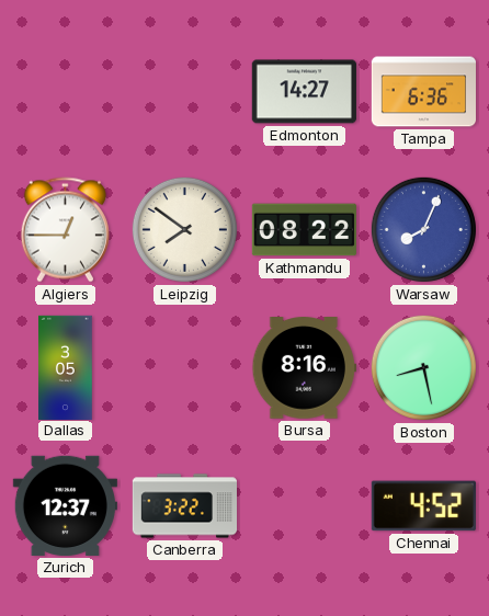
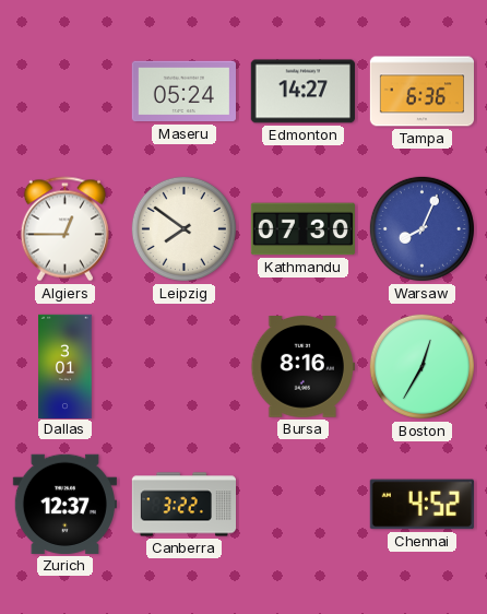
Maseru: none -> 05:24 (183, 92)
Kathmandu: 08:22 -> 07:30 (302, 229)
Dallas: 3:05 -> 3:01 (66, 366)
Boston: 8:28 -> 12:35 (421, 366)
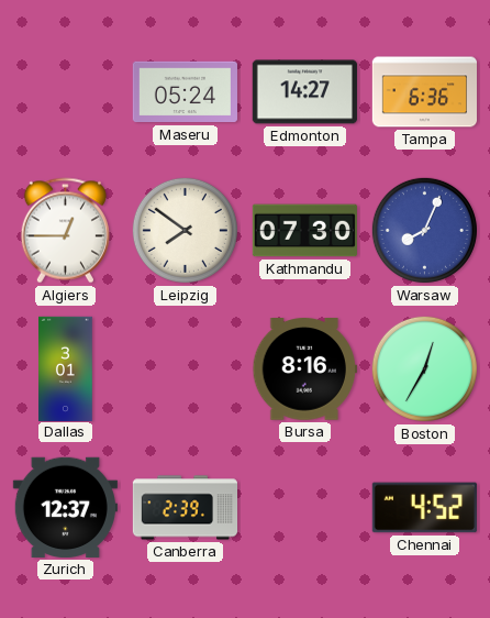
Canberra: 3:22 -> 2:39 (185, 508)
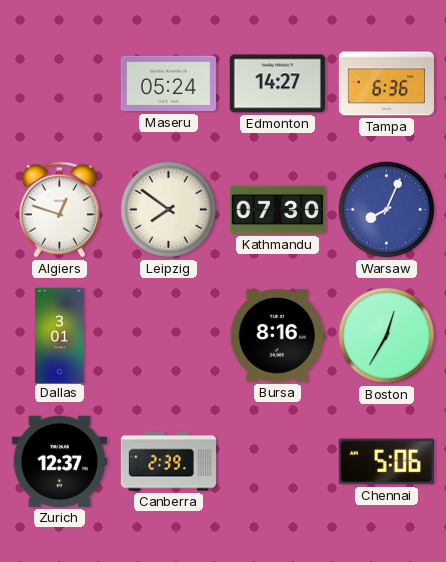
Algiers: 12:45 -> 12:48 (59, 210)
Chennai: 4:52 -> 5:06 (386, 462)
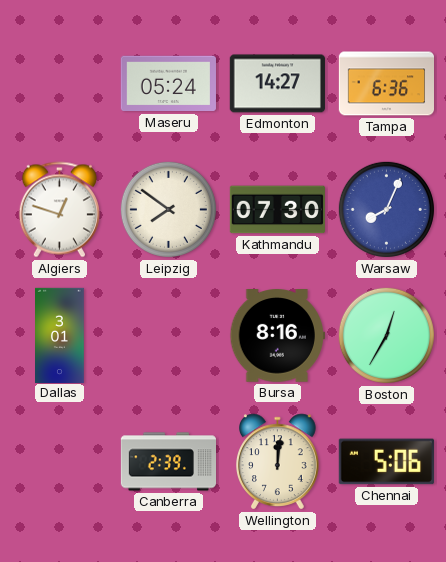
Zurich: 12:37 -> none (59, 461)
Wellington: none -> 12:01 (278, 462)
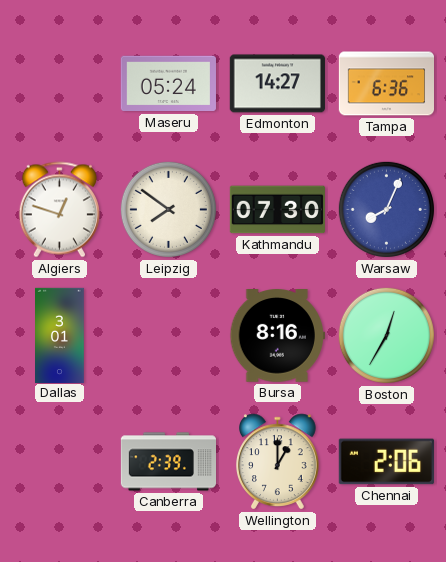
Wellington: 12:01 -> 1:00 (278, 462)
Chennai: 5:06 -> 2:06 (386, 462)
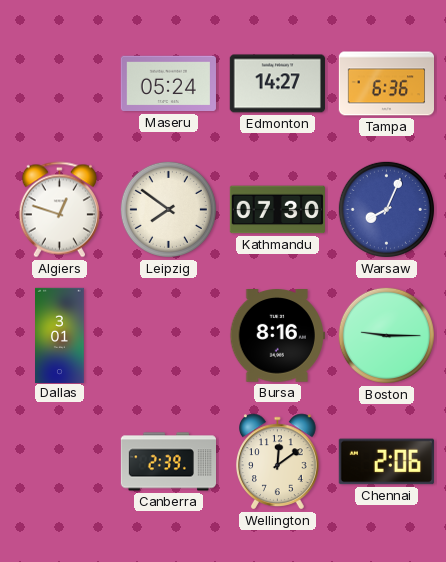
Boston: 12:35 -> 9:15 (386, 335)
Wellington: 1:00 -> 12:09 (278, 462)
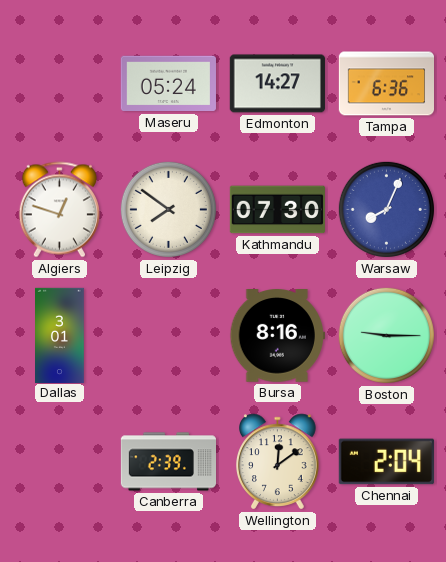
Chennai: 2:06 -> 2:04 (386, 462)
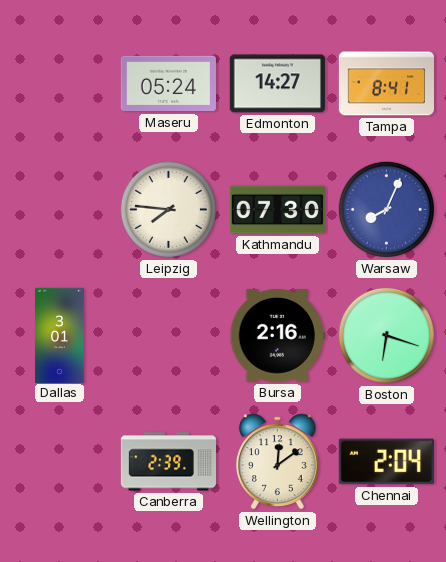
Tampa: 6:36 -> 8:41 (386, 84)
Algiers: 12:48 -> none (59, 210)
Leipzig: 7:51 -> 7:46 (168, 209)
Bursa: 8:16 -> 2:16 (277, 336)
Boston: 9:15 -> 6:18 (386, 335)
